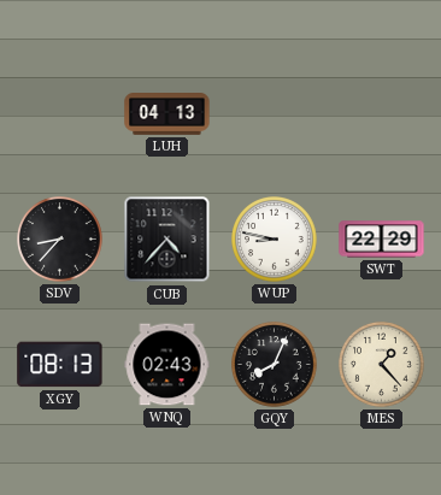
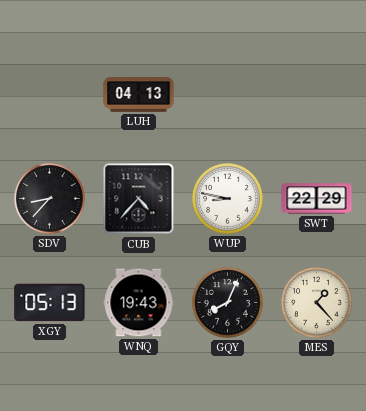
XGY: 08:13 -> 05:13 (50, 303)
WNQ: 02:43 -> 19:43 (139, 303)
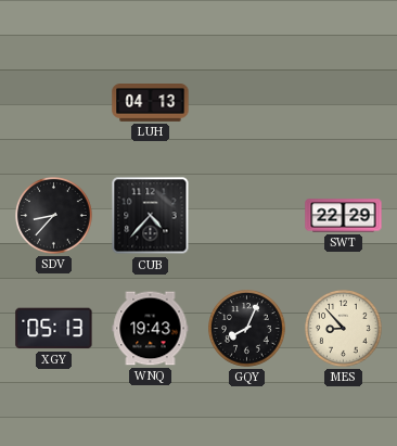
WUP: 8:47 -> none (228, 199)
MES: 1:23 -> 8:53 (344, 329)
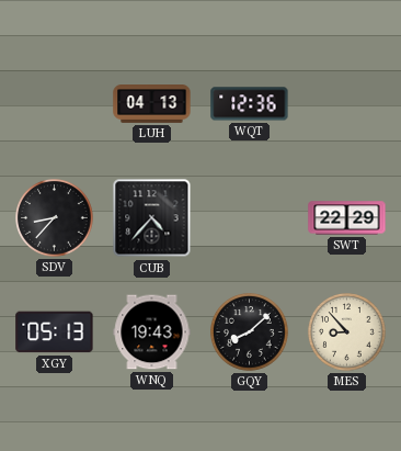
WQT: none -> 12:36 (250, 104)
GQY: 8:04 -> 8:08 (250, 332)
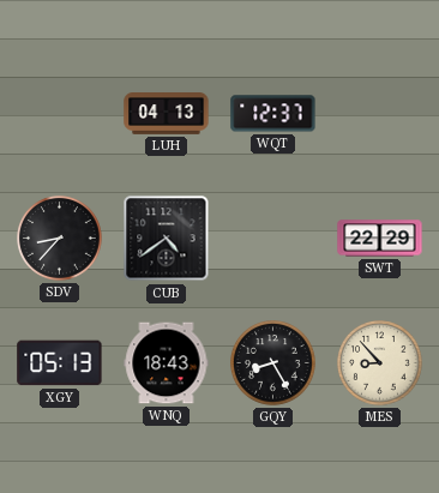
WQT: 12:36 -> 12:37 (273, 114)
CUB: 4:37 -> 4:39 (167, 239)
WNQ: 19:43 -> 18:43 (167, 363)
GQY: 8:08 -> 8:25 (273, 363)
